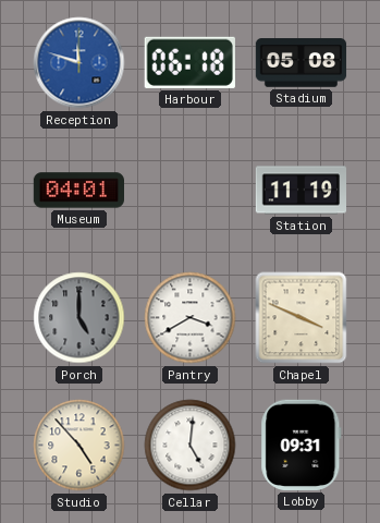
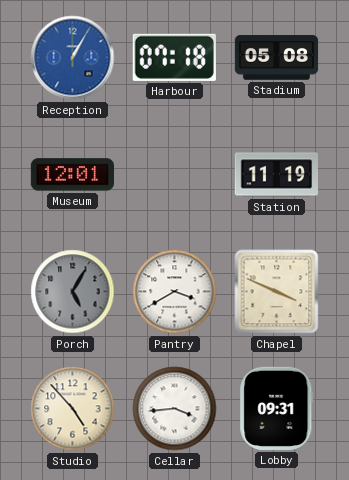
Reception: 11:48 -> 1:05 (73, 58)
Harbour: 06:18 -> 07:18 (174, 57)
Museum: 04:01 -> 12:01 (73, 175)
Porch: 5:00 -> 5:05 (73, 292)
Cellar: 5:01 -> 3:44 (175, 409)
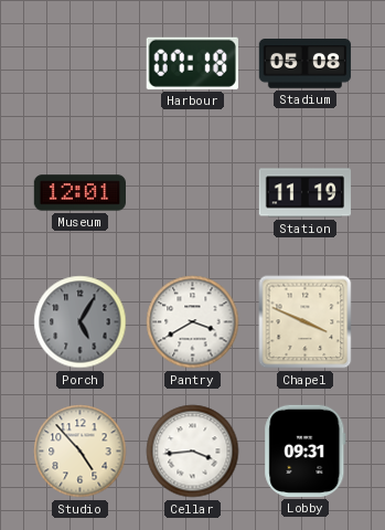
Reception: 1:05 -> none (73, 58)
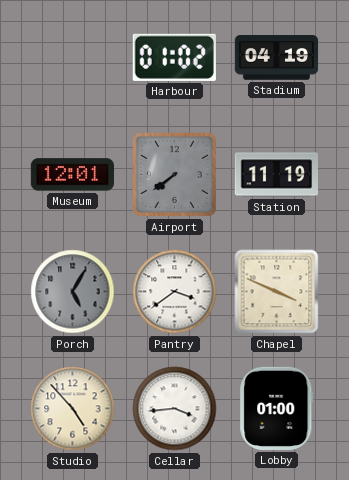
Harbour: 07:18 -> 01:02 (174, 57)
Stadium: 05:08 -> 04:19 (277, 58)
Airport: none -> 7:39 (174, 174)
Pantry: 3:40 -> 3:39 (175, 292)
Lobby: 09:31 -> 01:00 (277, 408)
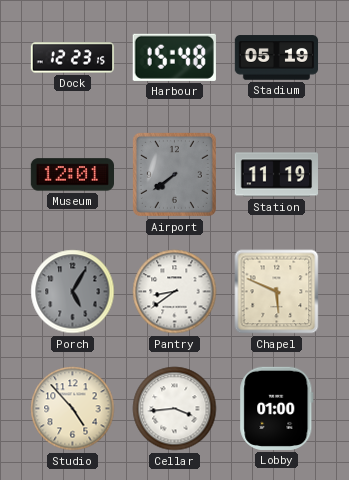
Dock: none -> 12:23 (73, 58)
Harbour: 01:02 -> 15:48 (174, 57)
Stadium: 04:19 -> 05:19 (277, 58)
Pantry: 3:39 -> 8:39 (175, 292)
Chapel: 3:49 -> 5:49 (277, 292)
